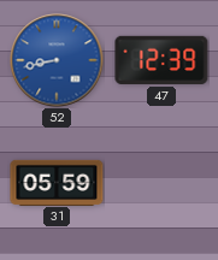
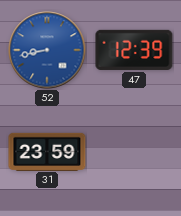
31: 05:59 -> 23:59 (47, 151)
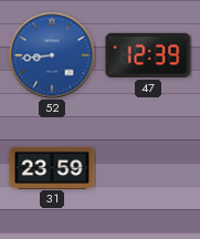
52: 8:43 -> 8:44 (52, 55)
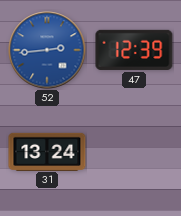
52: 8:44 -> 2:44 (47, 50)
31: 23:59 -> 13:24 (47, 151)
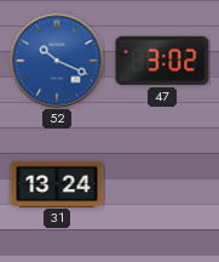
52: 2:44 -> 10:19 (57, 61)
47: 12:39 -> 3:02 (162, 61)
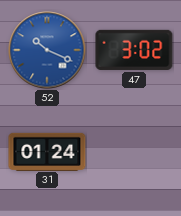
31: 13:24 -> 01:24 (47, 151)
